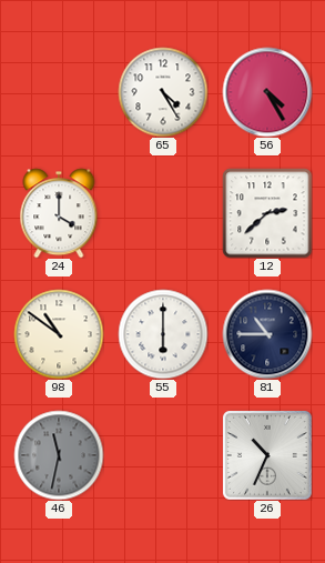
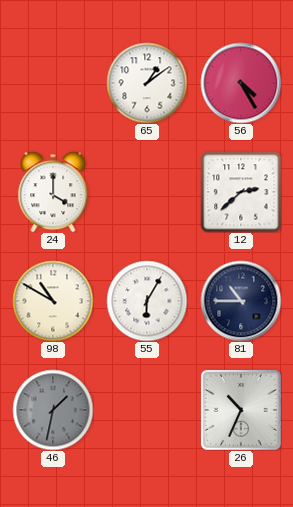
65: 4:25 -> 1:09 (147, 83)
98: 10:51 -> 10:50 (53, 301)
55: 6:00 -> 6:05 (147, 301)
46: 11:32 -> 1:32 (53, 410)
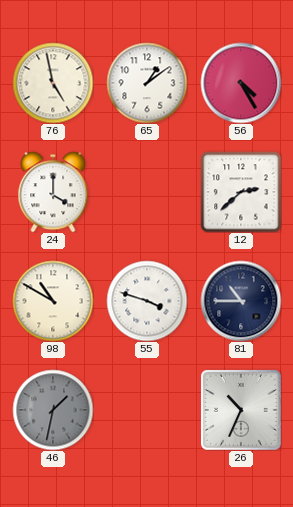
76: none -> 4:58 (53, 83)
55: 6:05 -> 3:48 (147, 301)
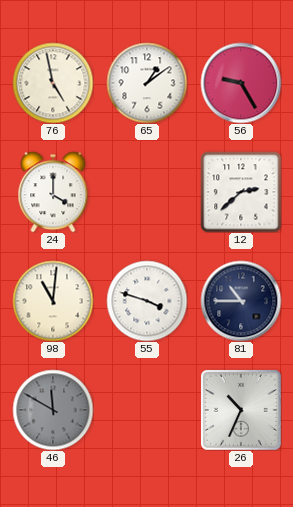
56: 4:25 -> 9:25 (241, 83)
98: 10:50 -> 11:01 (53, 301)
46: 1:32 -> 11:50 (53, 410)
